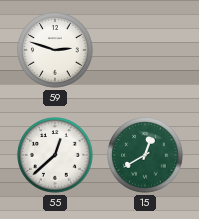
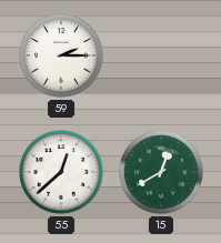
59: 2:48 -> 2:15 (61, 55)
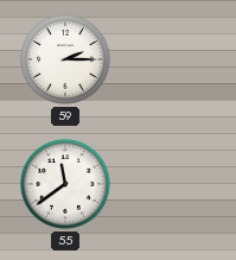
55: 12:38 -> 11:39 (65, 184)
15: 12:40 -> none (161, 172)
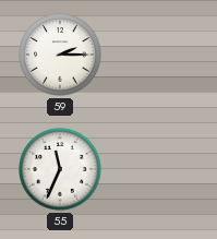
55: 11:39 -> 11:34 (60, 169)
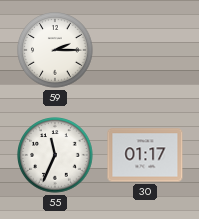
30: none -> 01:17 (145, 155)
